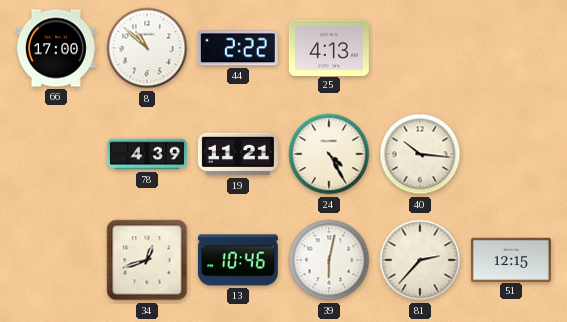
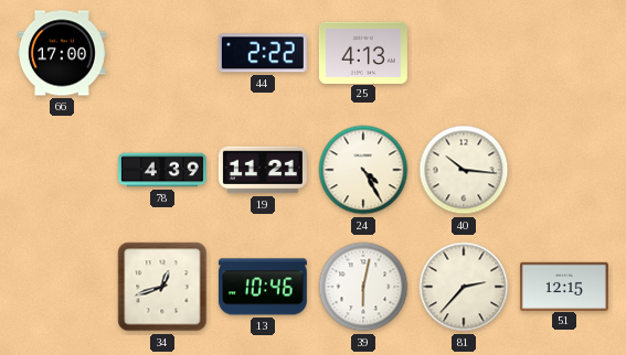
8: 10:52 -> none (147, 48)
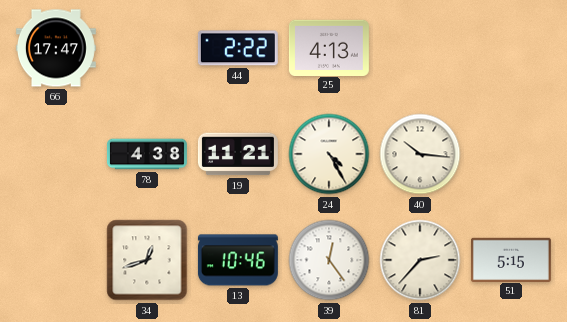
66: 17:00 -> 17:47 (56, 48)
78: 4:39 -> 4:38 (147, 154)
39: 6:02 -> 12:24 (329, 260)
51: 12:15 -> 5:15 (511, 259)
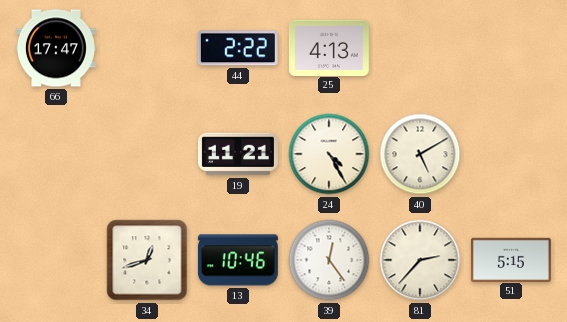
78: 4:38 -> none (147, 154)
40: 10:16 -> 5:10 (420, 154)
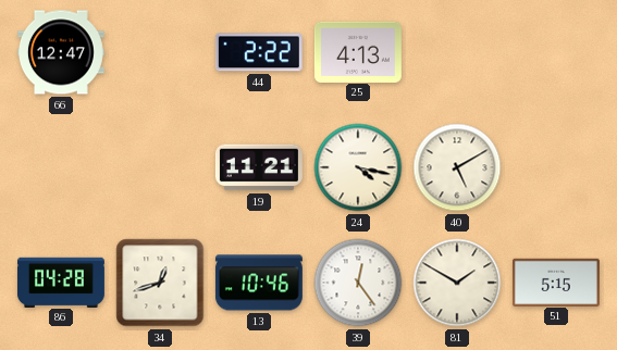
66: 17:47 -> 12:47 (61, 52)
24: 4:25 -> 4:17 (358, 167)
86: none -> 04:28 (61, 282)
81: 2:37 -> 1:50 (457, 283)
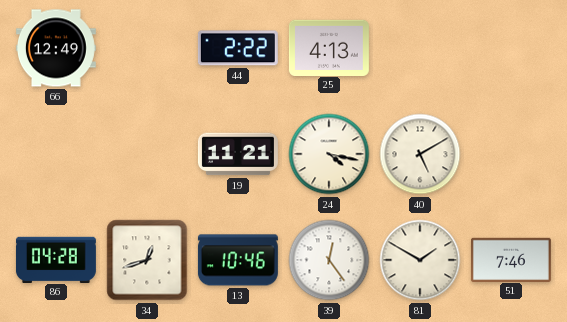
66: 12:47 -> 12:49 (56, 48)
51: 5:15 -> 7:46 (511, 259)
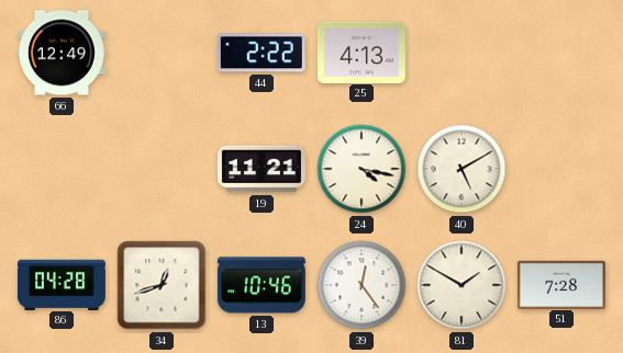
51: 7:46 -> 7:28 (561, 284)
